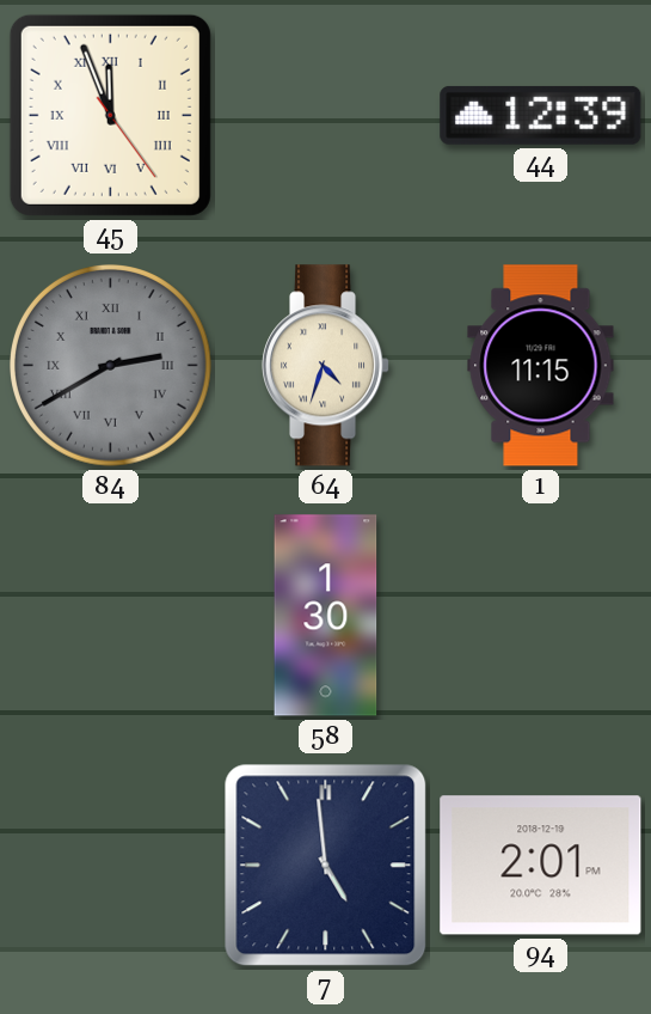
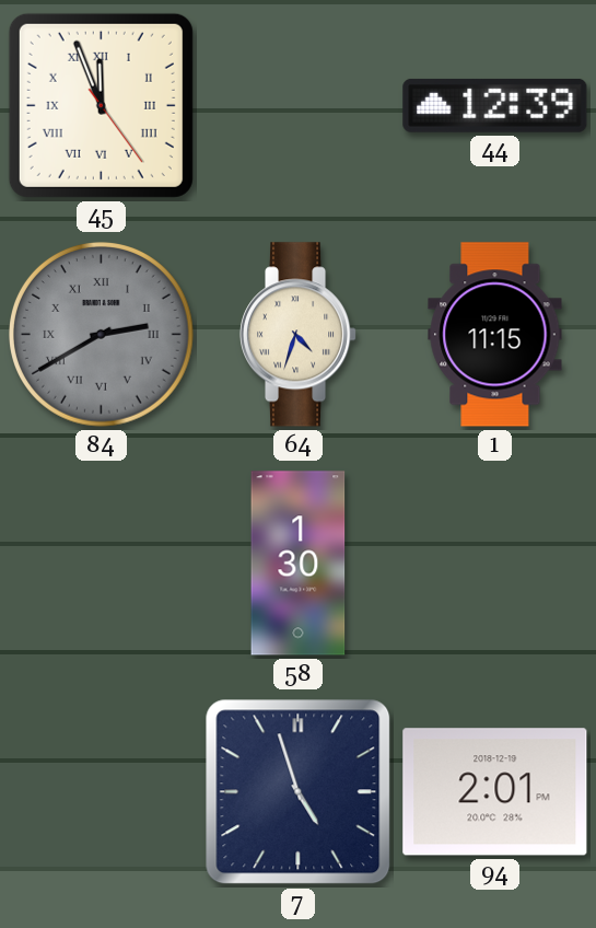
7: 4:59 -> 4:57 (299, 792)
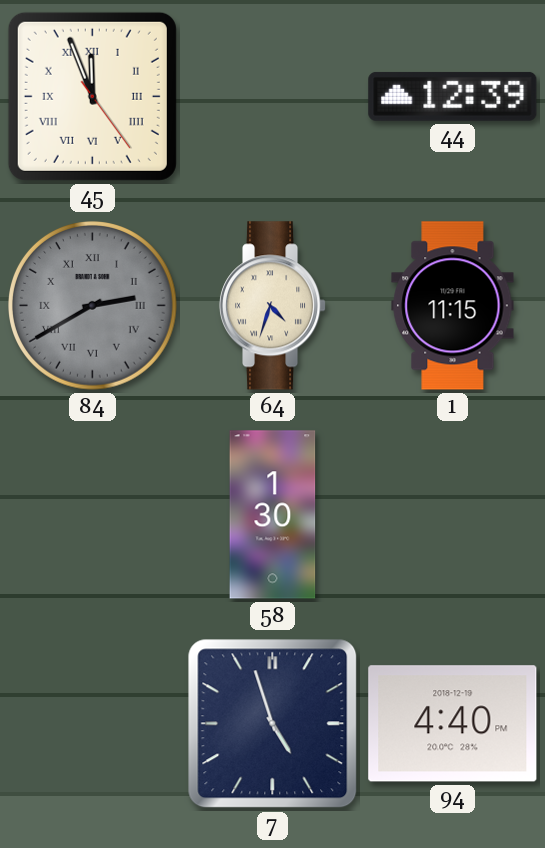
94: 2:01 -> 4:40 (453, 724)
